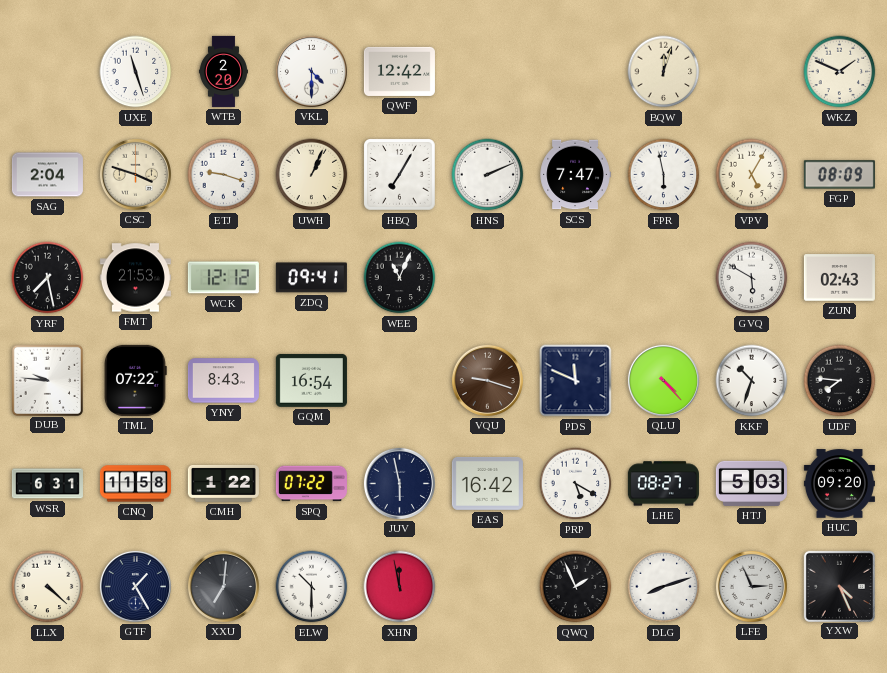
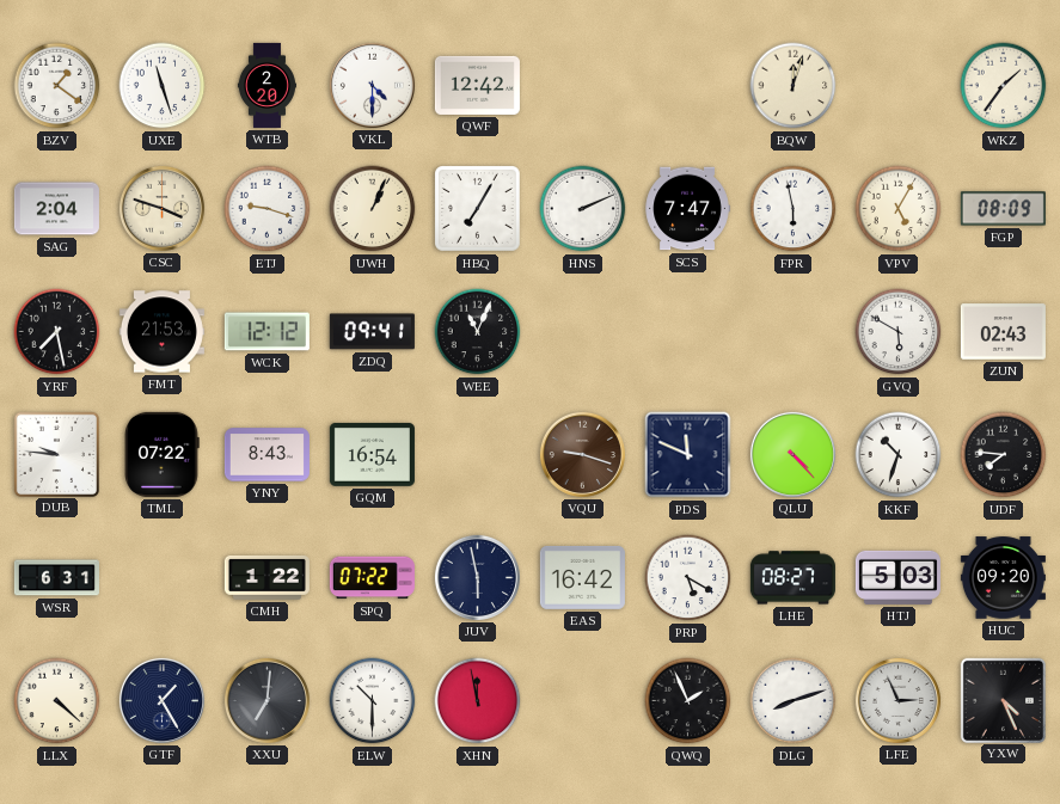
BZV: none -> 1:21 (57, 86)
WKZ: 1:49 -> 1:36 (1004, 86)
CNQ: 11:58 -> none (135, 484)
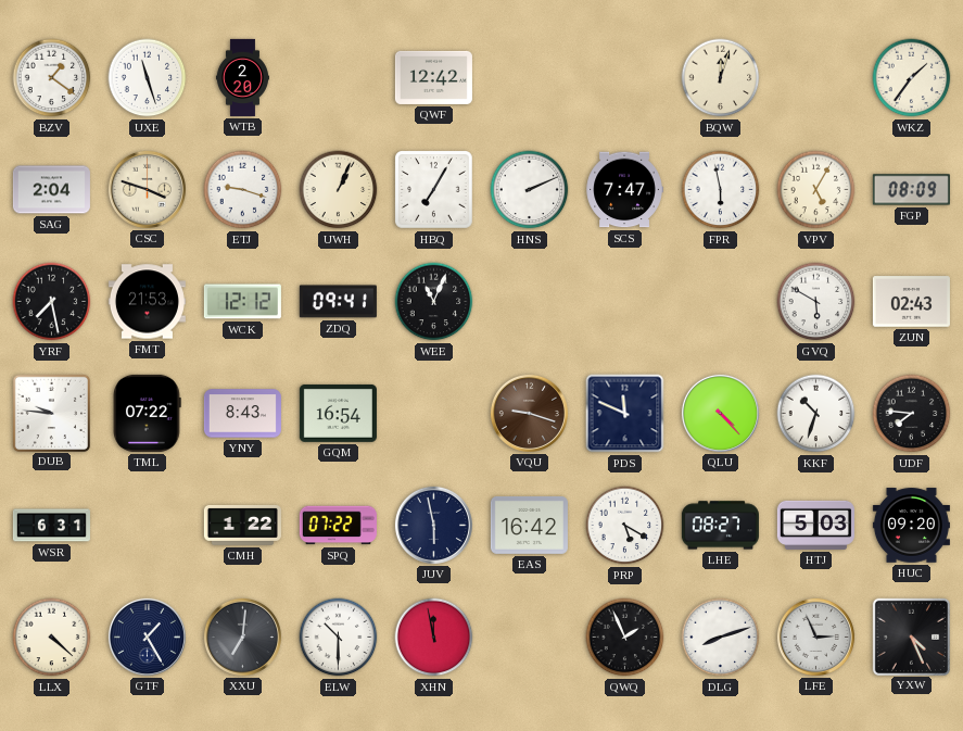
VKL: 4:30 -> none (372, 85)
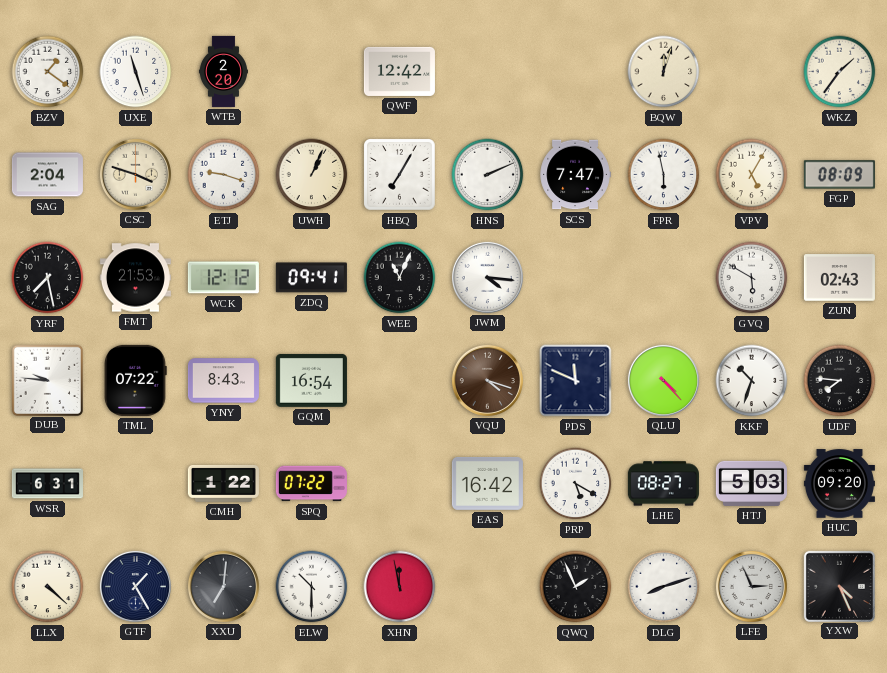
JWM: none -> 4:16 (487, 277)
VQU: 9:18 -> 4:18 (487, 380)
JUV: 5:58 -> none (433, 525)
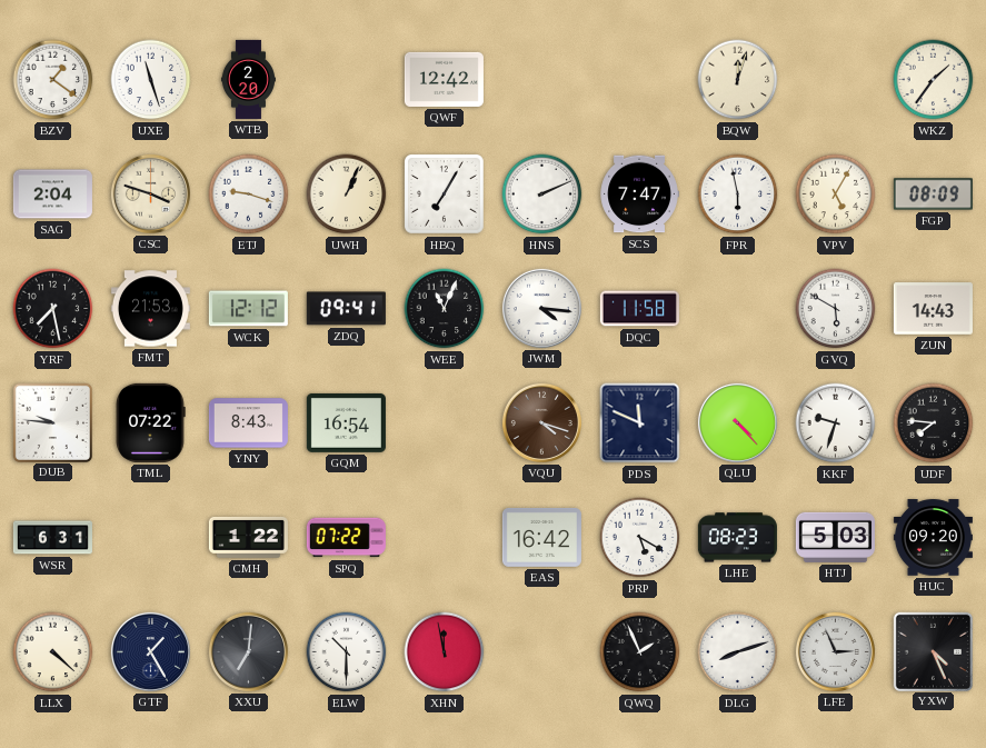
DQC: none -> 11:58 (639, 309)
ZUN: 02:43 -> 14:43 (933, 309)
KKF: 10:33 -> 9:33 (836, 423)
LHE: 08:27 -> 08:23 (737, 538)
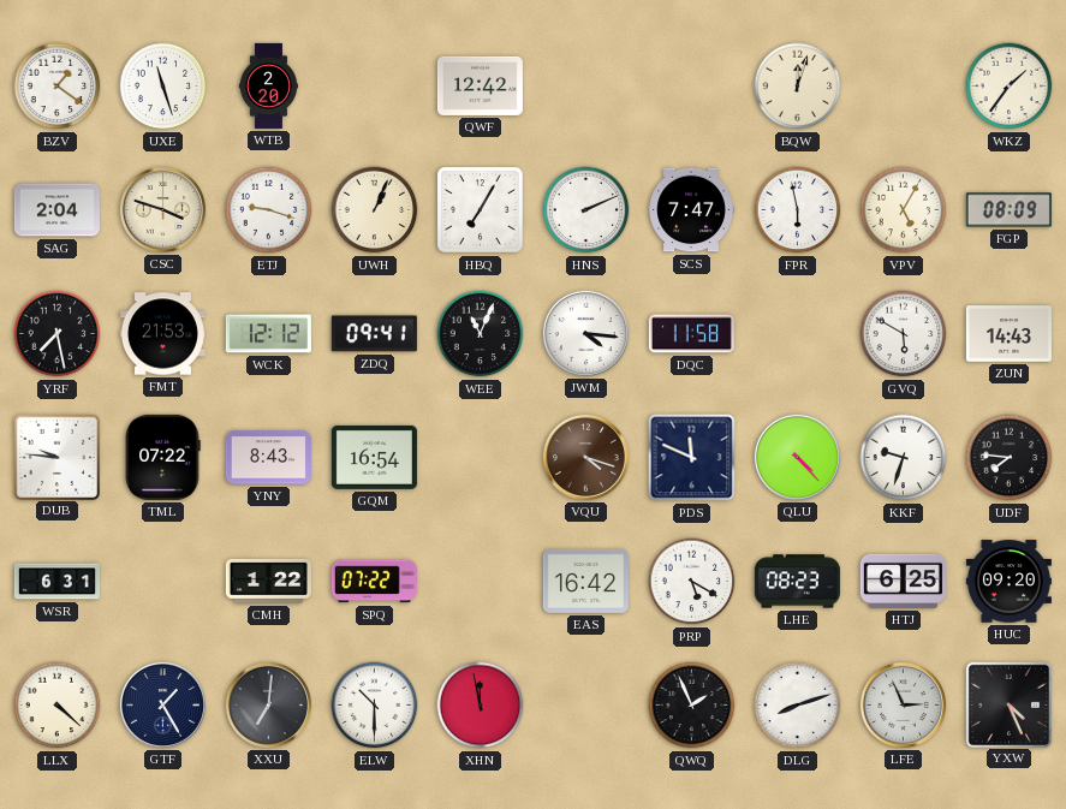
HTJ: 5:03 -> 6:25 (903, 581)
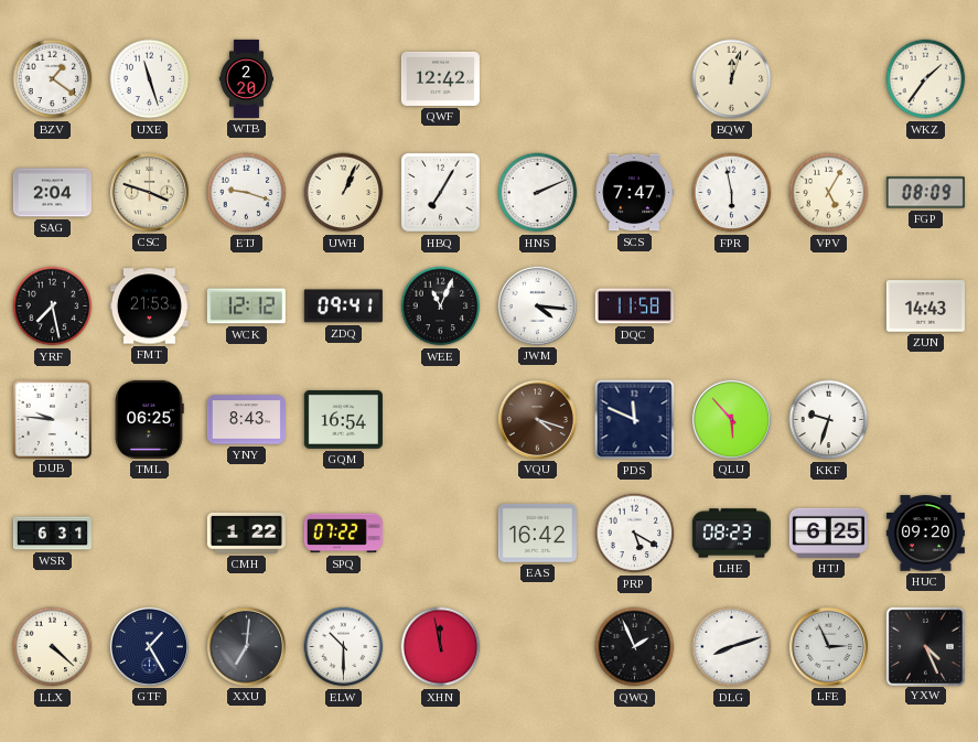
GVQ: 5:50 -> none (904, 334)
TML: 07:22 -> 06:25 (149, 419)
QLU: 4:23 -> 5:53 (731, 419)
UDF: 7:46 -> none (1010, 458)
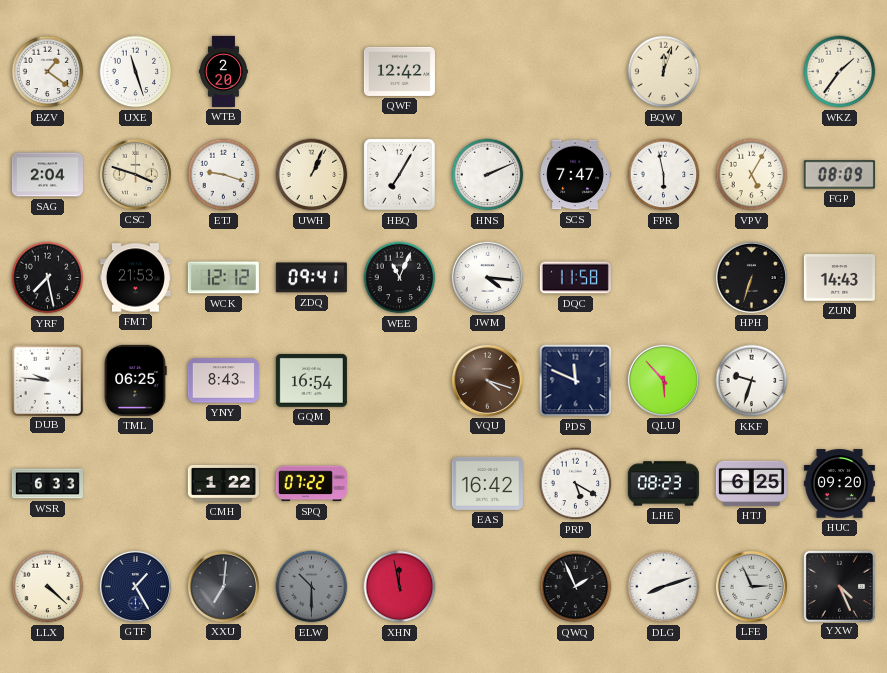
HPH: none -> 6:33 (751, 277)
WSR: 6:31 -> 6:33 (47, 484)
ELW dial: white -> grey (312, 587)
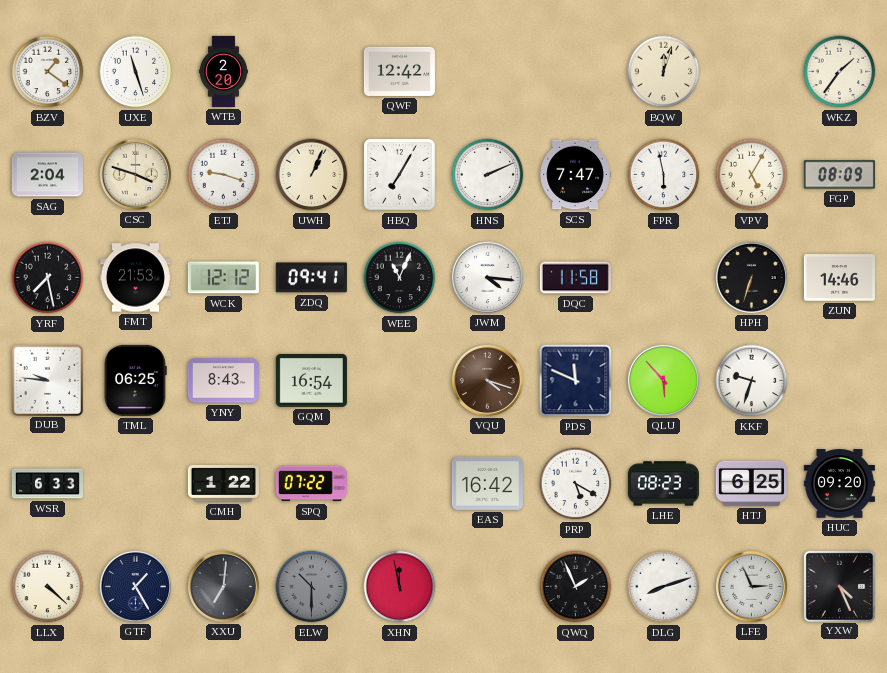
ZUN: 14:43 -> 14:46 (839, 278)
